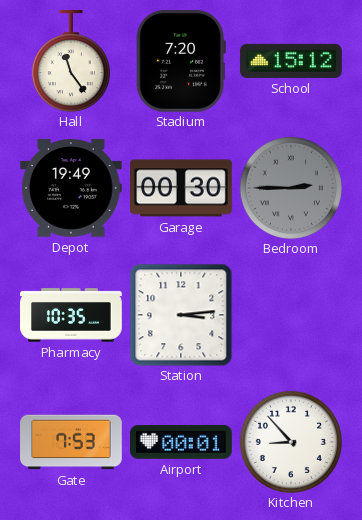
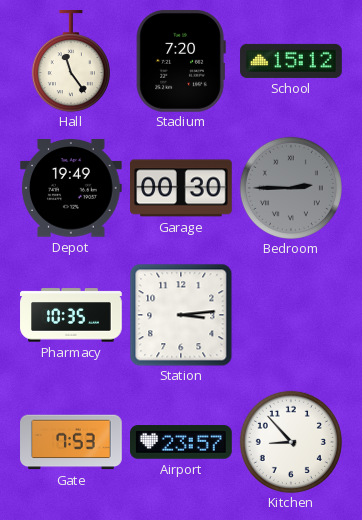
Airport: 00:01 -> 23:57 (182, 442)
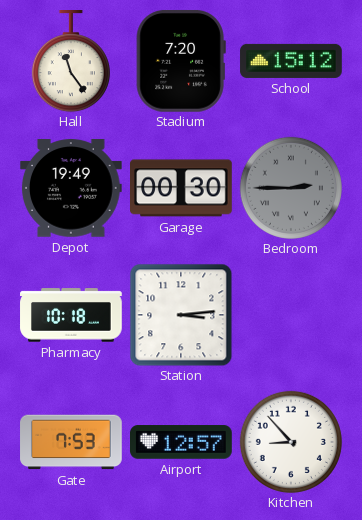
Pharmacy: 10:35 -> 10:18 (71, 315)
Airport: 23:57 -> 12:57 (182, 442)
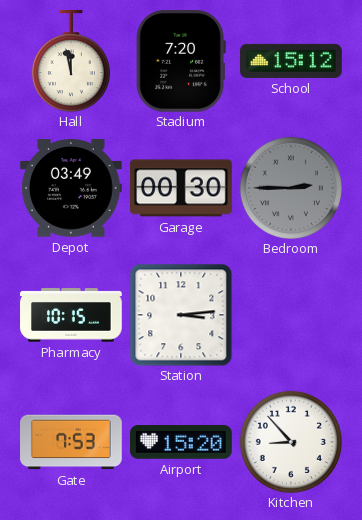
Hall: 11:24 -> 11:58 (71, 62)
Depot: 19:49 -> 03:49 (72, 188)
Pharmacy: 10:18 -> 10:15 (71, 315)
Airport: 12:57 -> 15:20 (182, 442)
